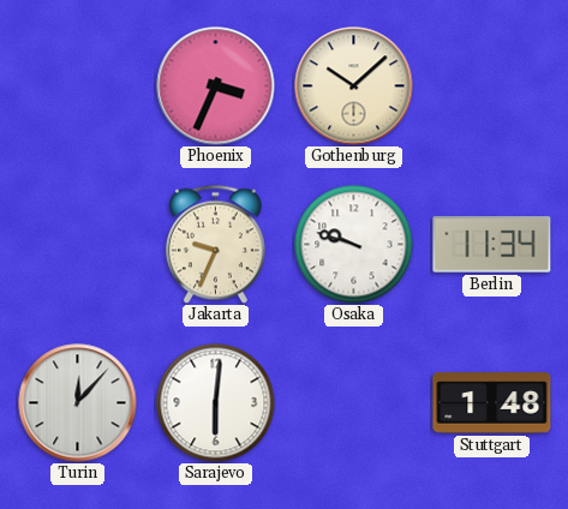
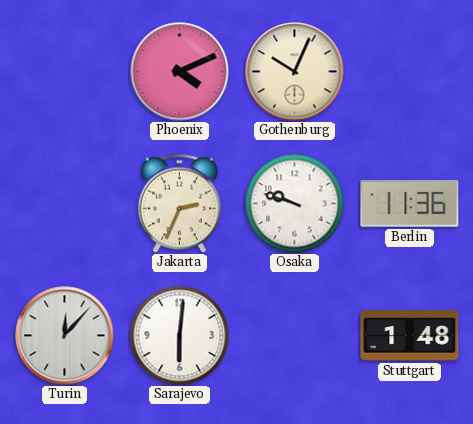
Phoenix: 3:34 -> 4:11 (180, 72)
Gothenburg: 10:08 -> 10:04 (295, 72)
Jakarta: 9:34 -> 2:34 (179, 203)
Berlin: 11:34 -> 11:36 (410, 204)
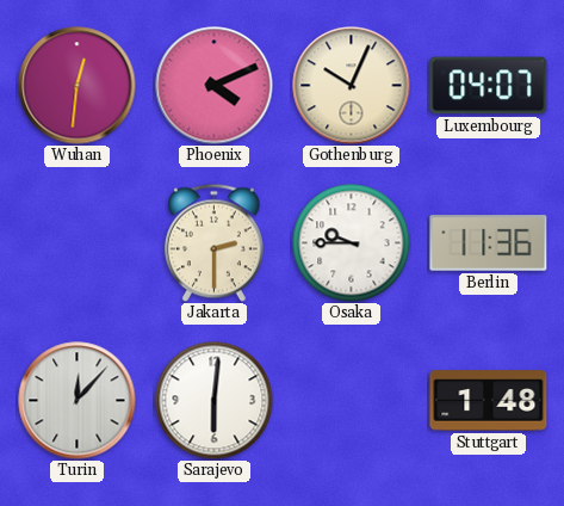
Wuhan: none -> 12:31 (78, 86)
Luxembourg: none -> 04:07 (489, 86)
Jakarta: 2:34 -> 2:30 (213, 242)
Osaka: 9:48 -> 9:45 (352, 243)
